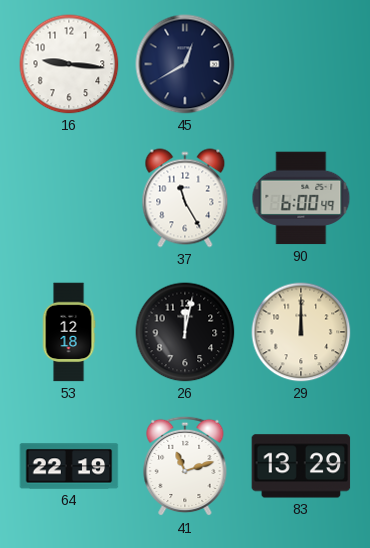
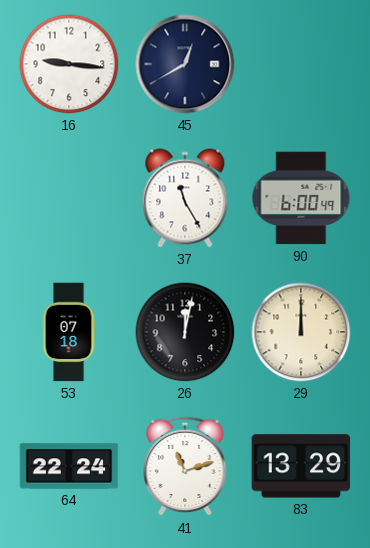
53: 12:18 -> 07:18 (69, 332)
64: 22:19 -> 22:24 (69, 466)
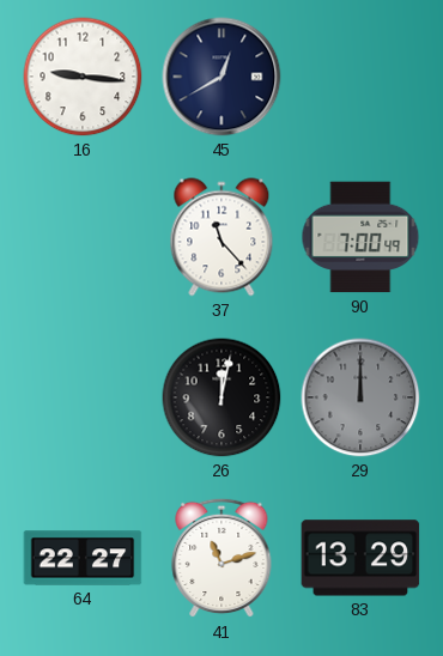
37: 11:25 -> 11:23 (221, 237)
90: 6:00 -> 7:00 (360, 237)
53: 07:18 -> none (69, 332)
29 dial: cream -> grey (360, 397)
64: 22:24 -> 22:27 (83, 558)
